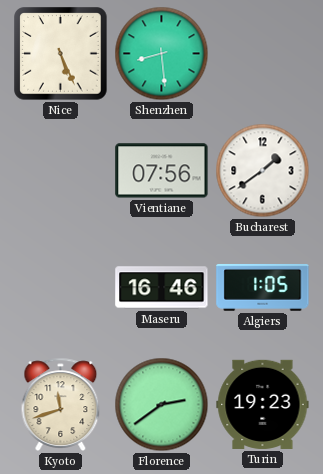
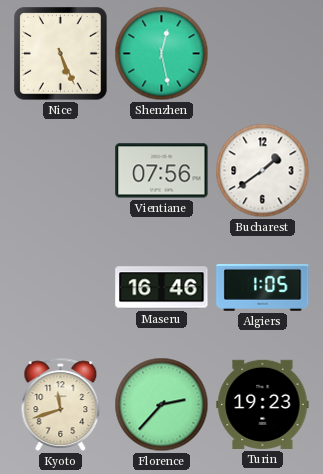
Shenzhen: 8:29 -> 12:28 (162, 54)
Florence: 2:39 -> 2:37 (162, 405)
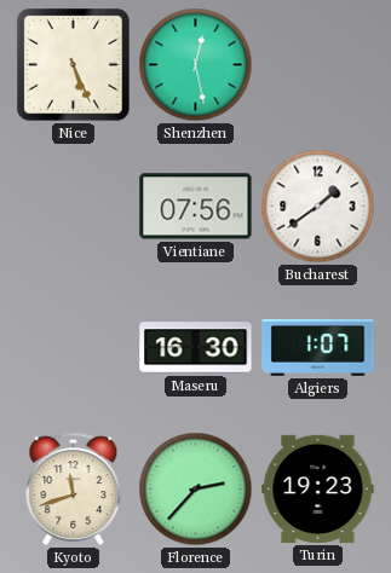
Maseru: 16:46 -> 16:30 (196, 348)
Algiers: 1:05 -> 1:07 (318, 347)
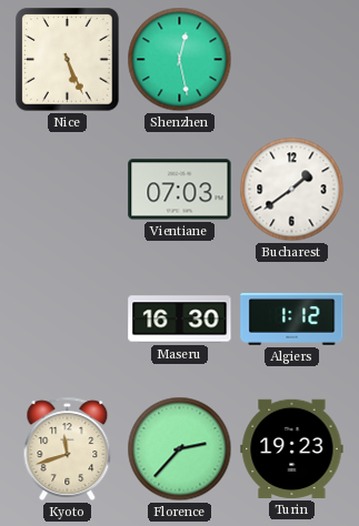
Vientiane: 07:56 -> 07:03 (180, 190)
Algiers: 1:07 -> 1:12 (292, 318)
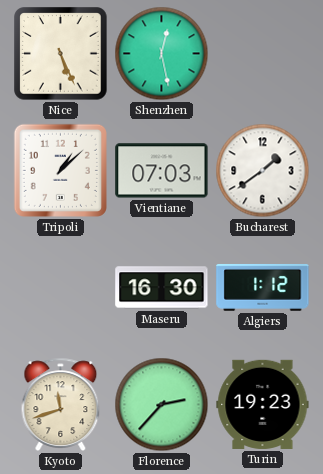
Tripoli: none -> 1:08 (60, 170)
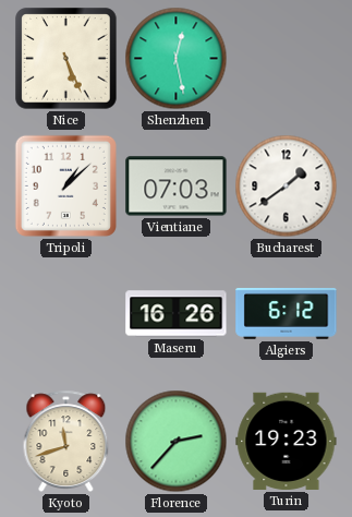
Maseru: 16:30 -> 16:26 (177, 314)
Algiers: 1:12 -> 6:12 (287, 313)
